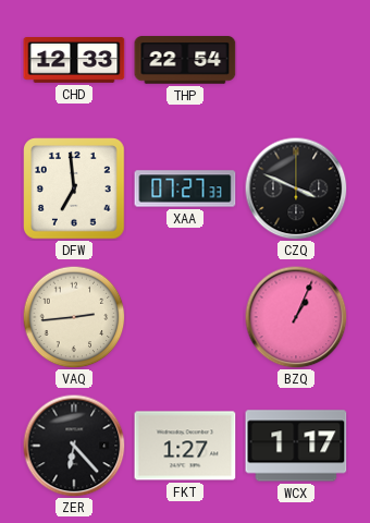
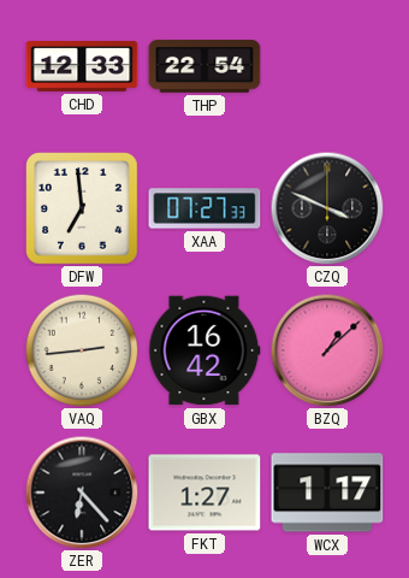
GBX: none -> 16:42 (204, 350)
BZQ: 1:04 -> 1:08 (327, 350)
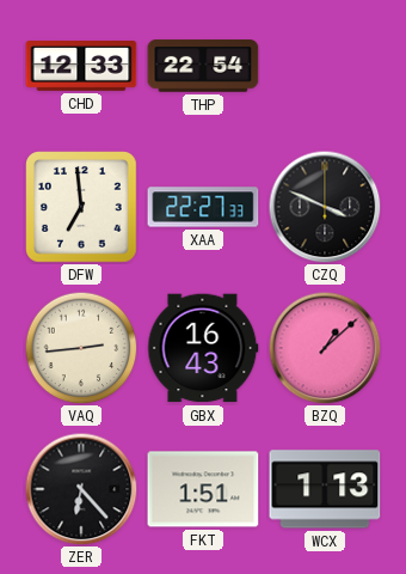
XAA: 07:27 -> 22:27 (203, 207)
GBX: 16:42 -> 16:43 (203, 348)
FKT: 1:27 -> 1:51 (203, 489)
WCX: 1:17 -> 1:13 (325, 489)
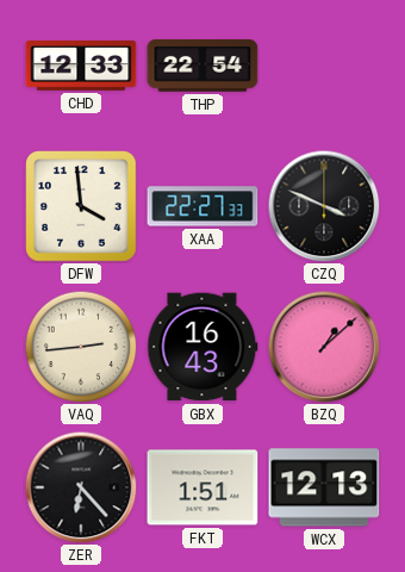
DFW: 6:59 -> 3:59 (81, 206)
WCX: 1:13 -> 12:13 (324, 487)
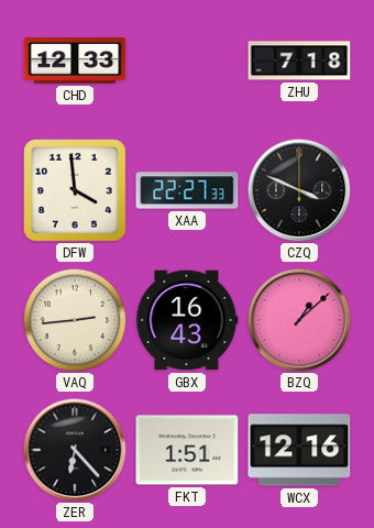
THP: 22:54 -> none (202, 66)
ZHU: none -> 7:18 (299, 61)
WCX: 12:13 -> 12:16 (299, 450)
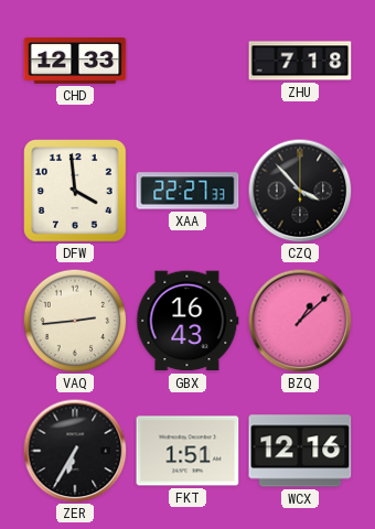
CZQ: 3:49 -> 3:53 (300, 191)
ZER: 6:23 -> 6:35 (75, 451)
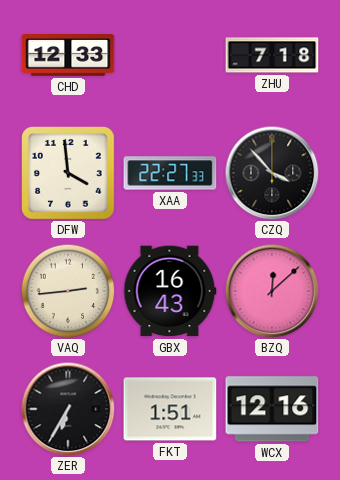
BZQ: 1:08 -> 12:08 (272, 291)
